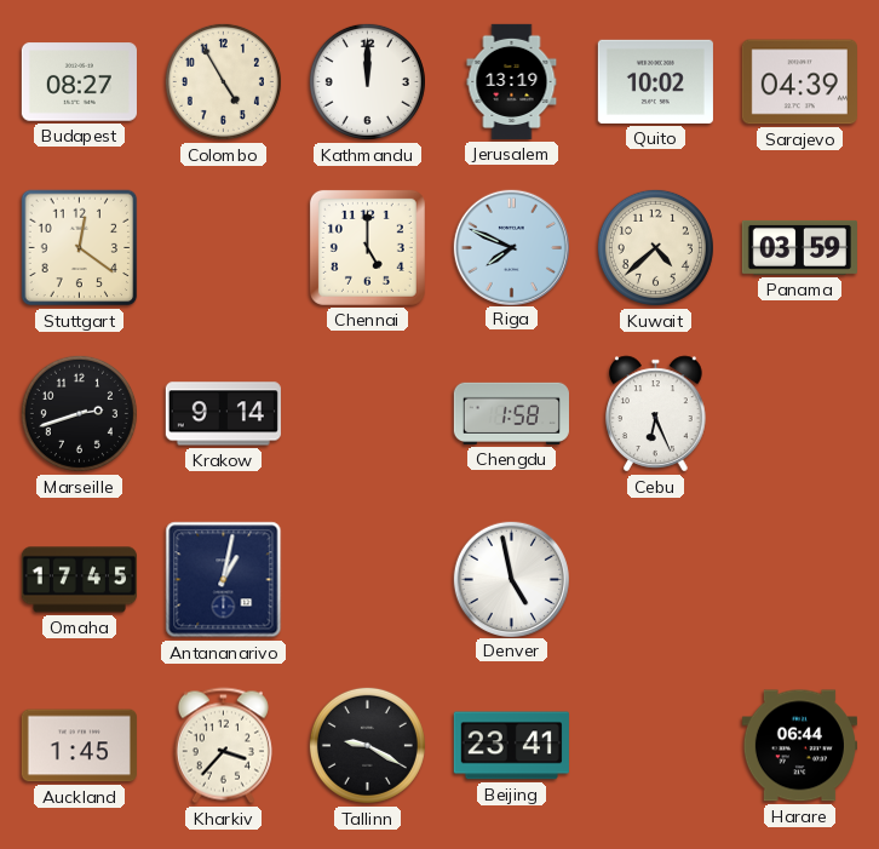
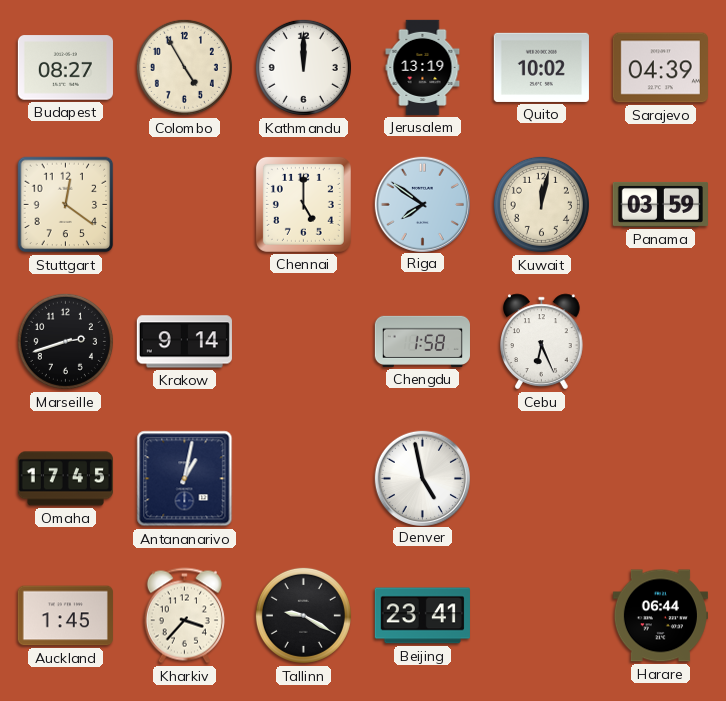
Riga: 7:49 -> 7:51 (422, 204)
Kuwait: 4:38 -> 12:02 (541, 204)
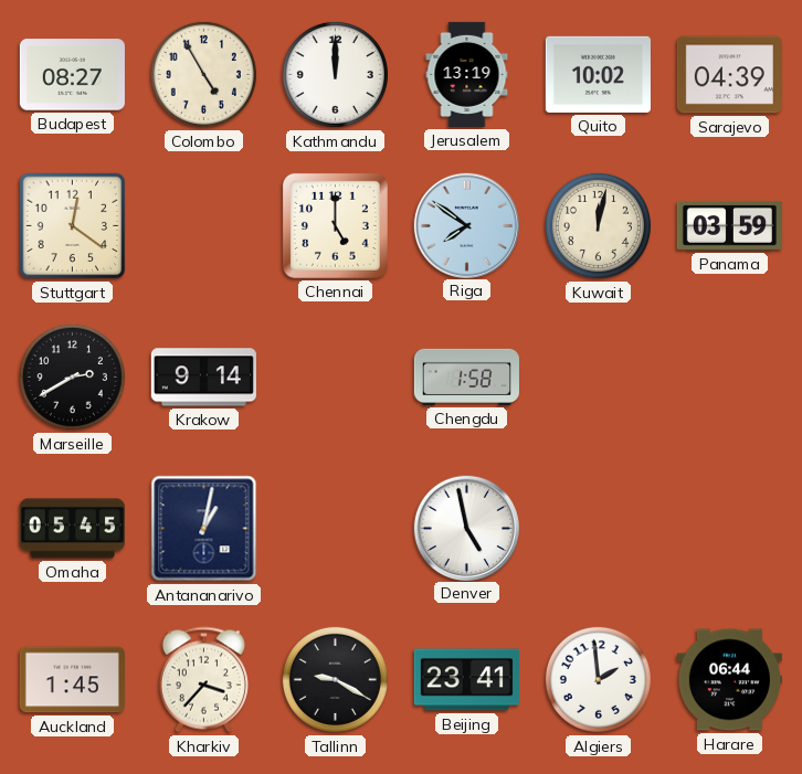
Marseille: 2:42 -> 2:40 (72, 377)
Cebu: 6:26 -> none (542, 342)
Omaha: 17:45 -> 05:45 (72, 529)
Algiers: none -> 1:59 (598, 679)
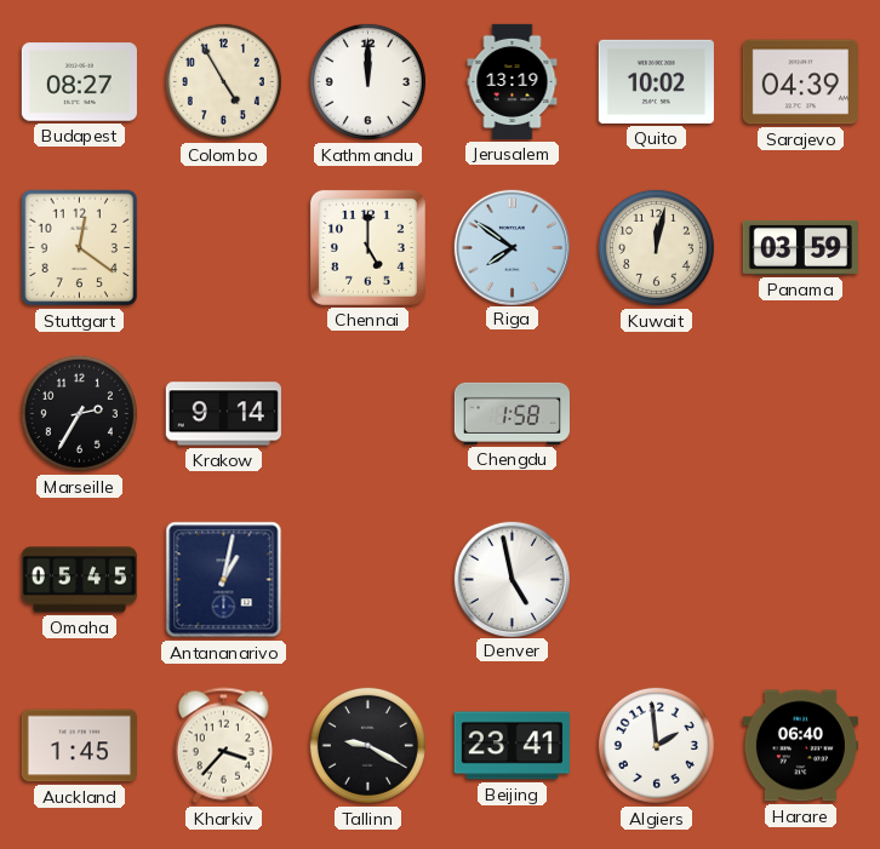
Marseille: 2:40 -> 2:35 (79, 413)
Harare: 06:44 -> 06:40 (800, 746)
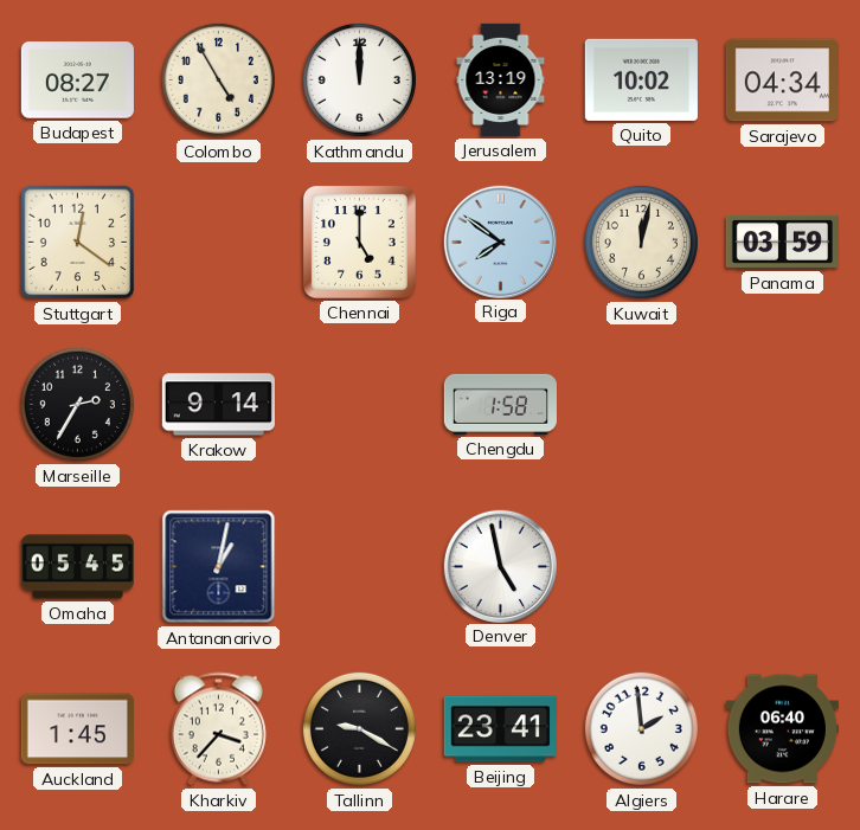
Sarajevo: 04:39 -> 04:34 (782, 81)
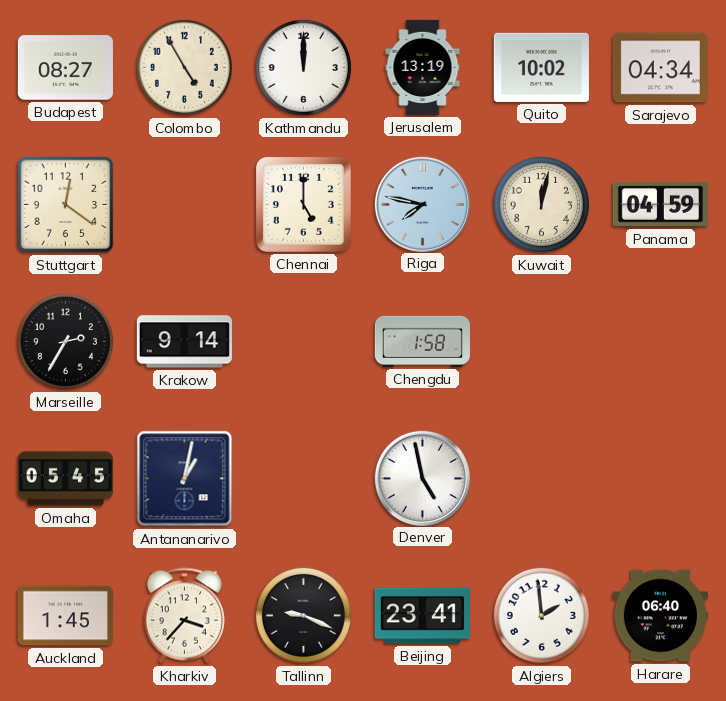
Riga: 7:51 -> 7:47 (422, 204)
Panama: 03:59 -> 04:59 (660, 204)
Tallinn: 9:20 -> 9:19 (303, 615)
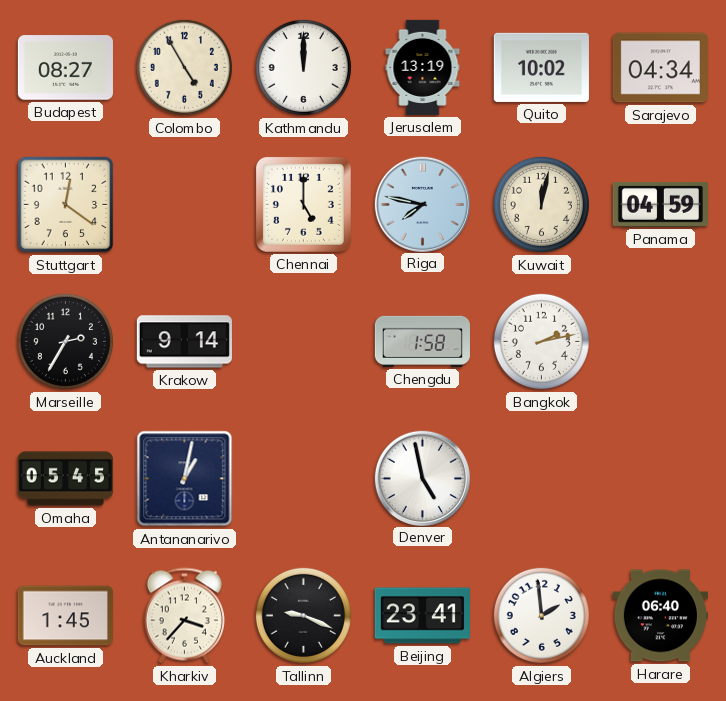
Bangkok: none -> 2:13 (541, 341)
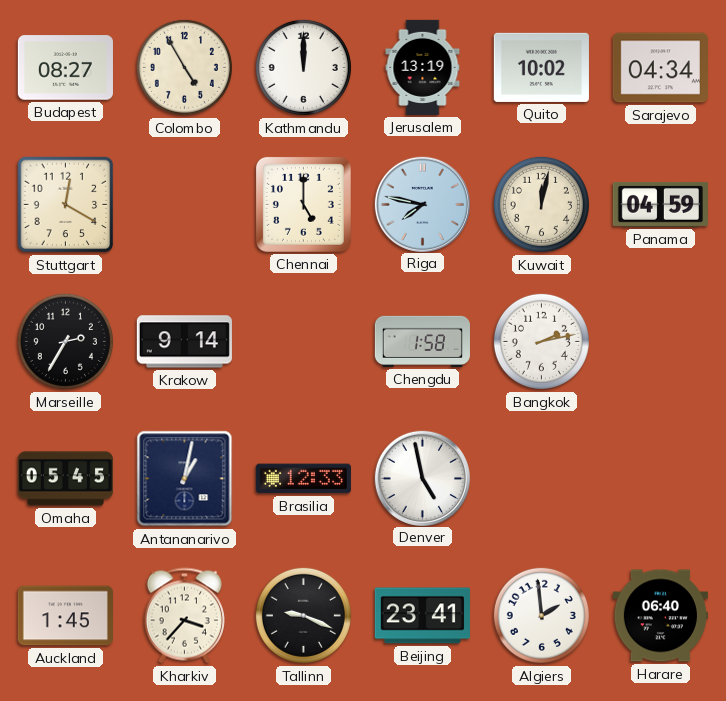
Stuttgart: 12:21 -> 12:20 (66, 205)
Brasilia: none -> 12:33 (303, 479)
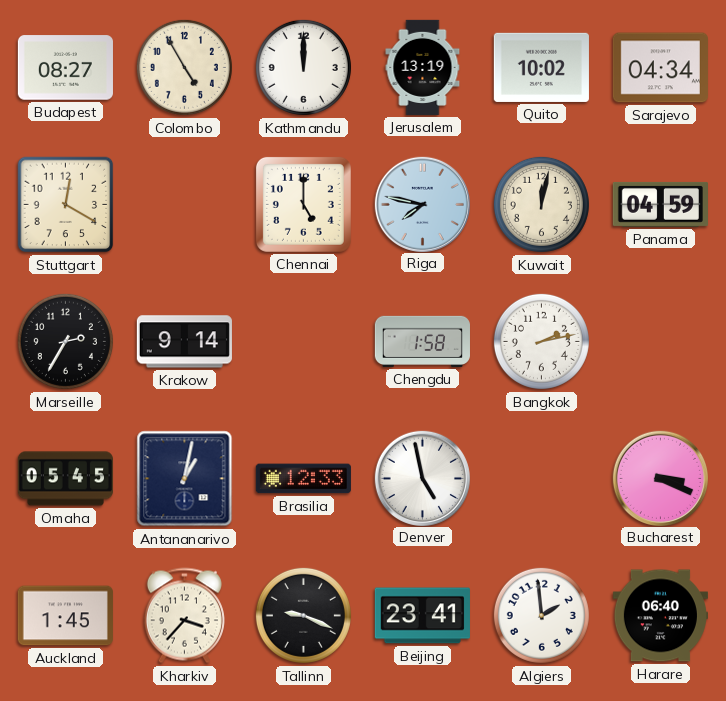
Bucharest: none -> 3:19 (660, 478)
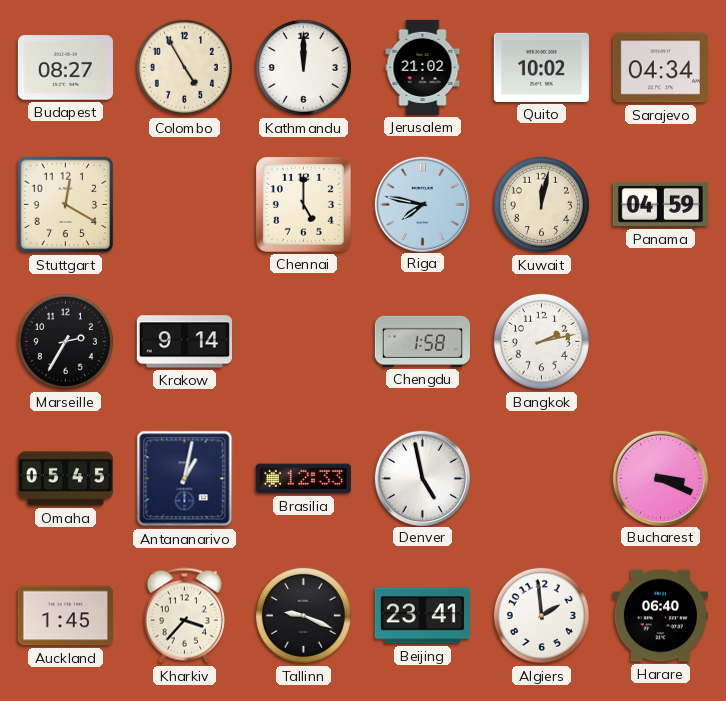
Jerusalem: 13:19 -> 21:02 (423, 67)
